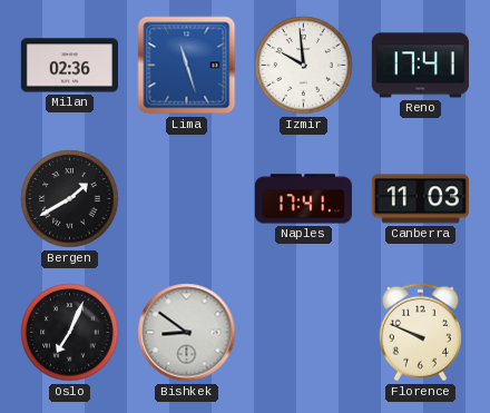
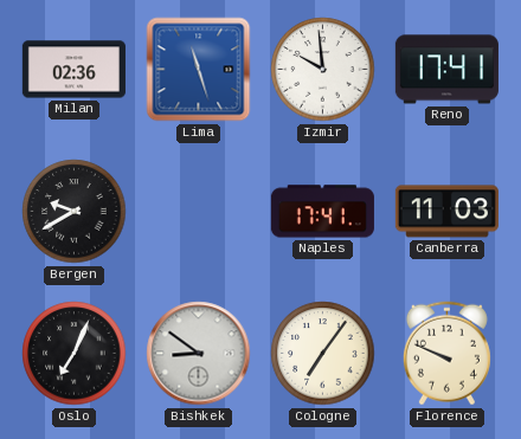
Bergen: 1:40 -> 9:40 (75, 212)
Cologne: none -> 7:06 (323, 354)
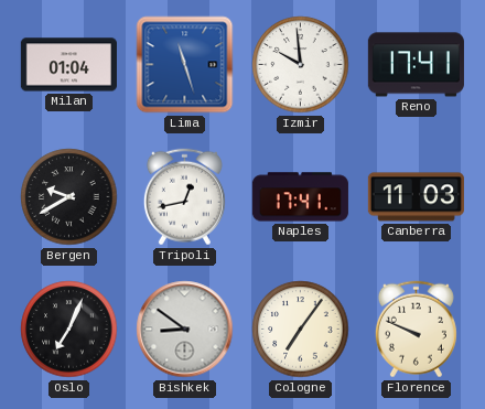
Milan: 02:36 -> 01:04 (68, 65)
Tripoli: none -> 12:43 (184, 197)
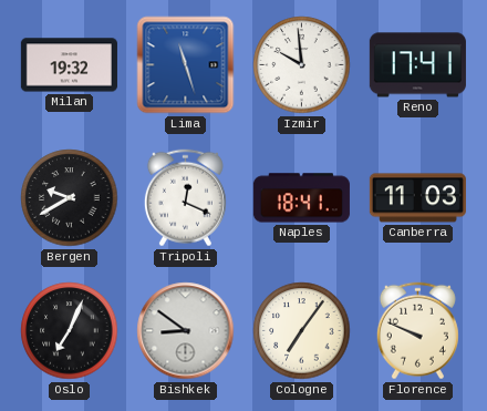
Milan: 01:04 -> 19:32 (69, 65)
Tripoli: 12:43 -> 12:19 (185, 198)
Naples: 17:41 -> 18:41 (301, 198)
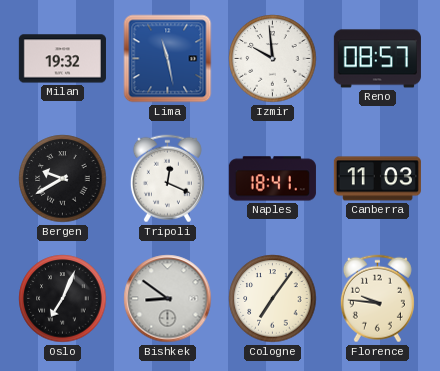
Lima: 11:27 -> 11:28 (168, 59)
Reno: 17:41 -> 08:57 (377, 59)
Florence: 9:49 -> 9:46 (377, 299)
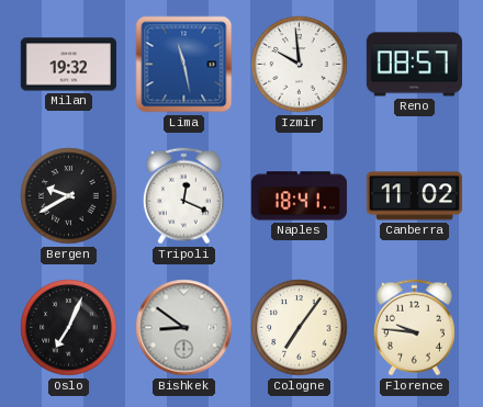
Canberra: 11:03 -> 11:02 (414, 196)
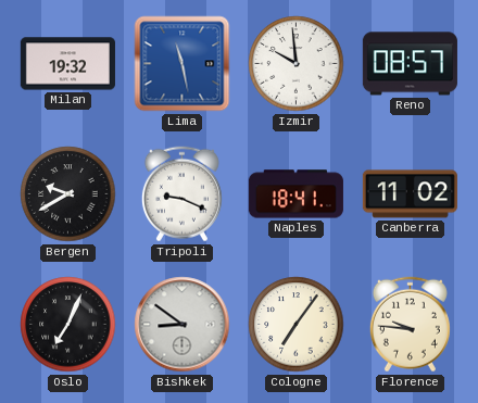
Tripoli: 12:19 -> 9:19 (181, 194)
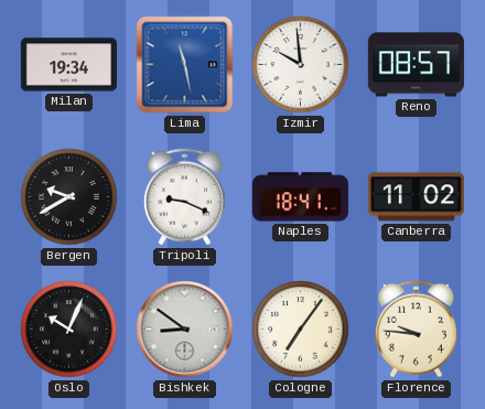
Milan: 19:32 -> 19:34 (68, 65)
Oslo: 7:04 -> 10:04 (69, 330)
